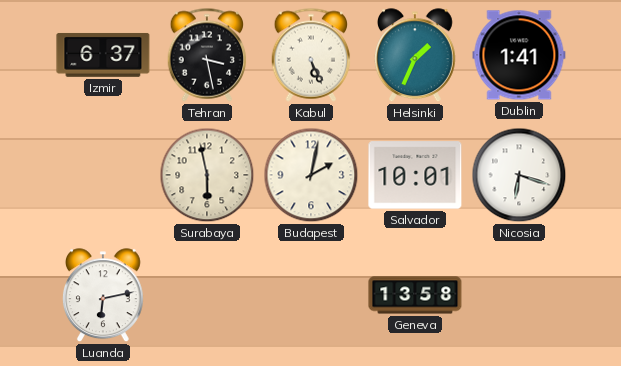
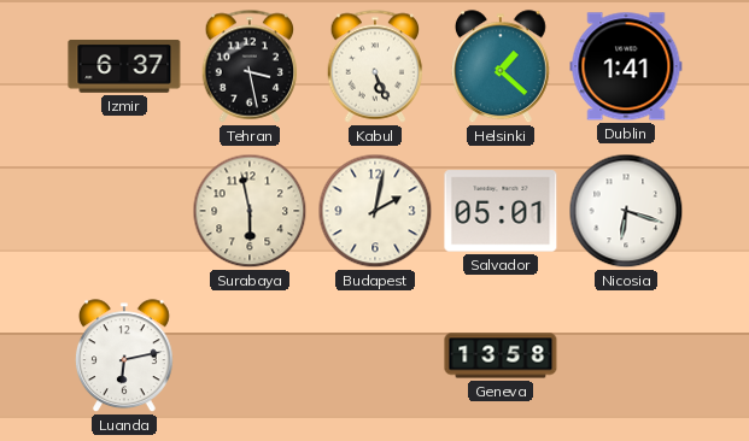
Helsinki: 1:34 -> 1:22 (501, 67)
Salvador: 10:01 -> 05:01 (501, 211)
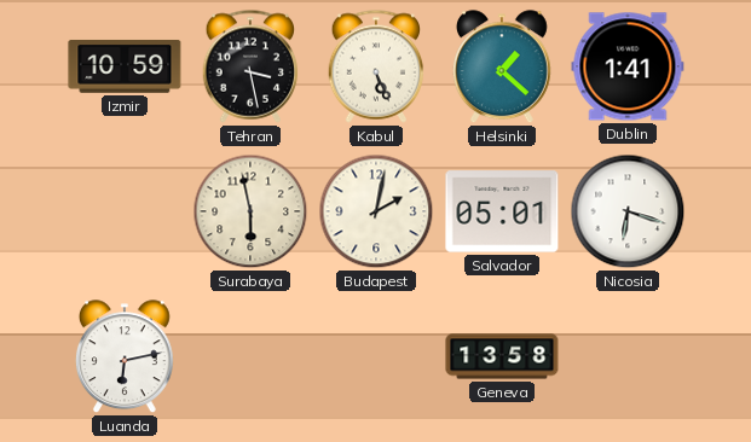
Izmir: 6:37 -> 10:59 (125, 66)
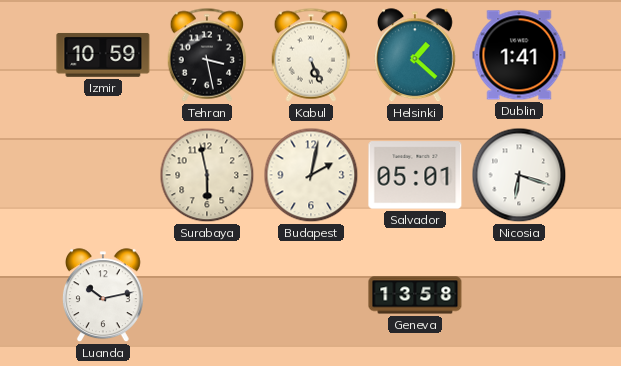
Luanda: 6:13 -> 10:13 (103, 296)
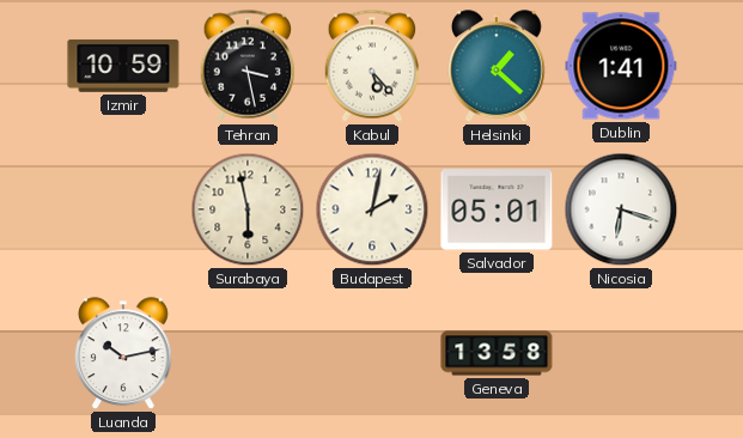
Kabul: 5:26 -> 5:23 (372, 66)
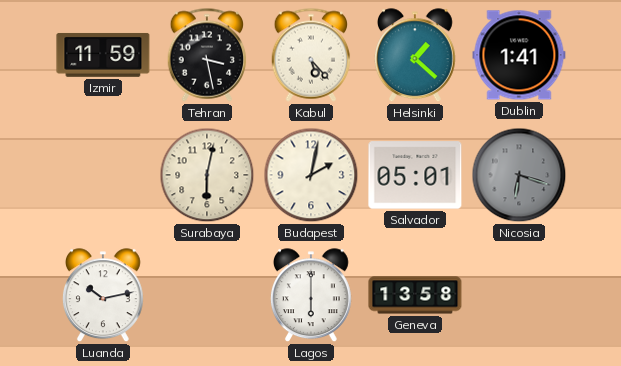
Izmir: 10:59 -> 11:59 (103, 55)
Surabaya: 5:58 -> 6:02 (207, 175)
Nicosia dial: white -> grey (519, 175)
Lagos: none -> 6:00 (311, 296)
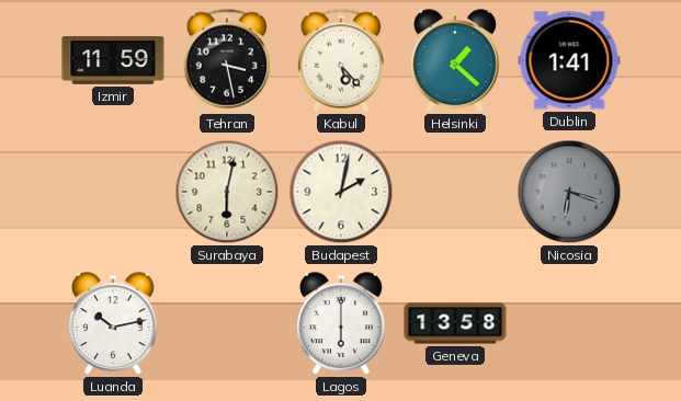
Salvador: 05:01 -> none (415, 175)
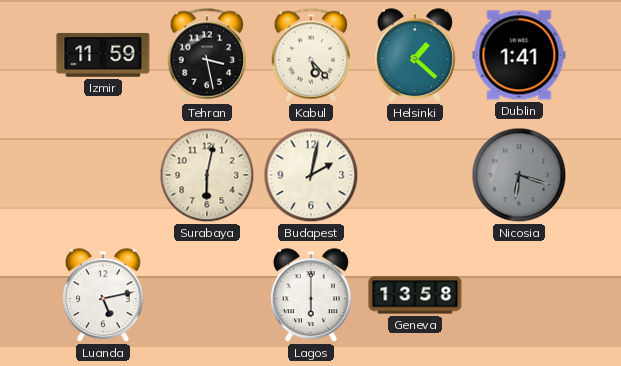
Luanda: 10:13 -> 5:13 (103, 296)
